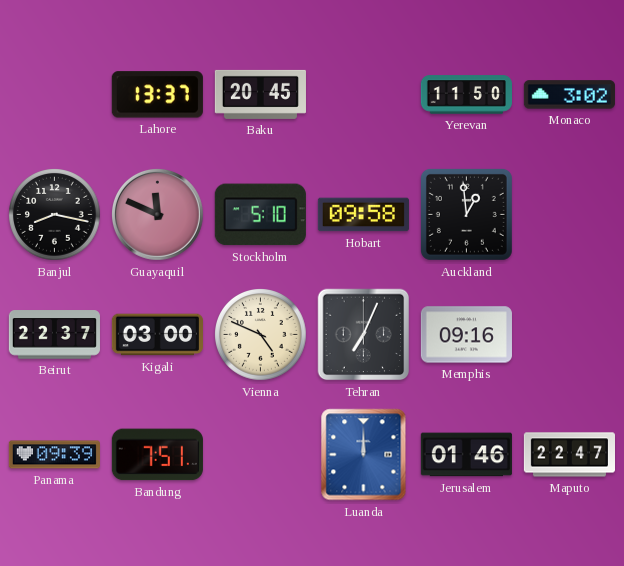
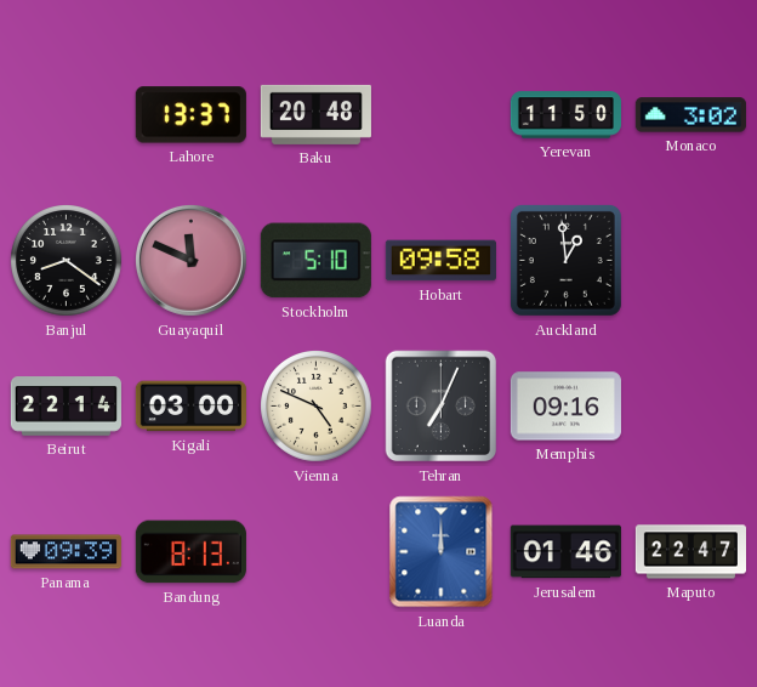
Baku: 20:45 -> 20:48 (315, 114)
Banjul: 8:17 -> 8:21 (67, 261)
Beirut: 22:37 -> 22:14 (66, 407)
Bandung: 7:51 -> 8:13 (190, 552)
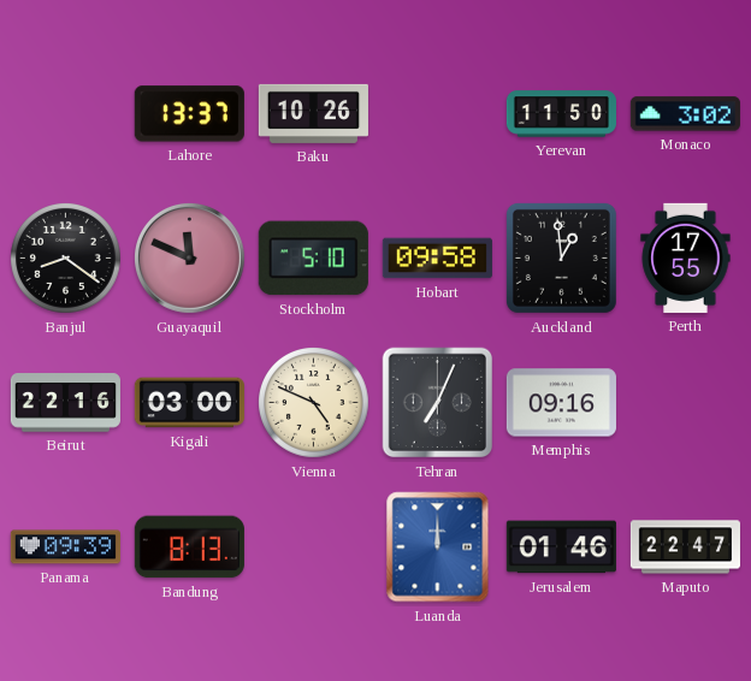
Baku: 20:48 -> 10:26 (313, 113)
Perth: none -> 17:55 (686, 257)
Beirut: 22:14 -> 22:16 (65, 403)
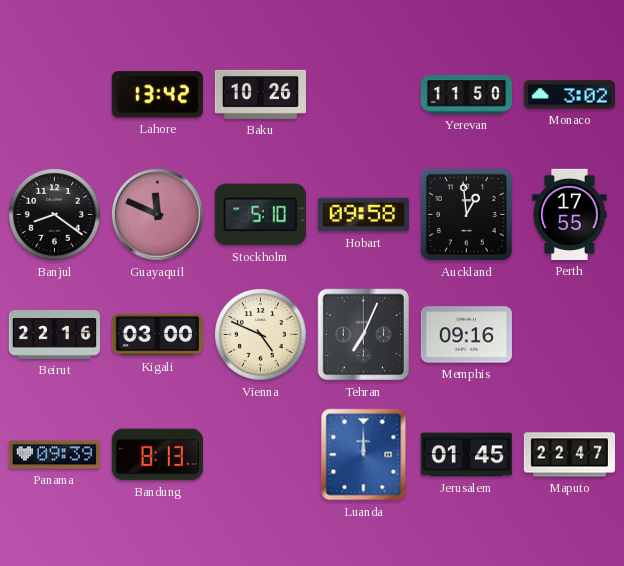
Lahore: 13:37 -> 13:42 (157, 95)
Jerusalem: 01:46 -> 01:45 (466, 455)
